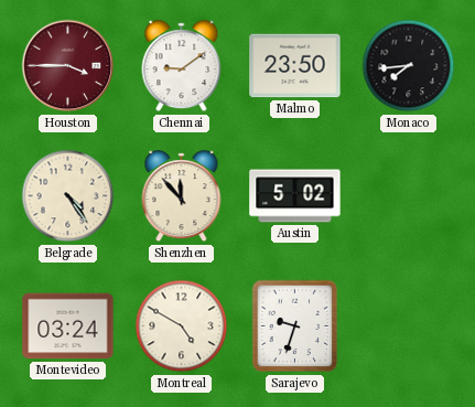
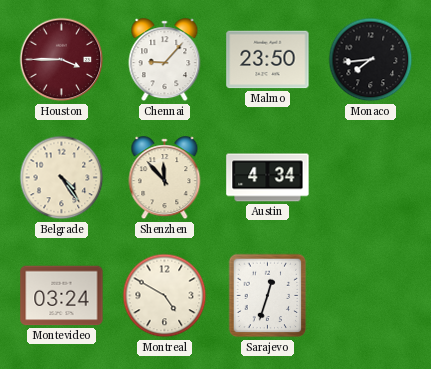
Chennai: 9:09 -> 9:07 (165, 60)
Austin: 5:02 -> 4:34 (268, 178)
Sarajevo: 9:33 -> 12:33 (268, 296)
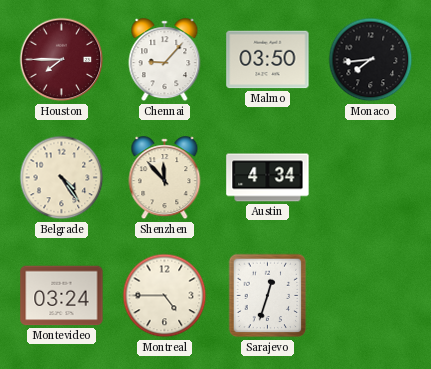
Houston: 3:45 -> 7:45 (62, 60)
Malmo: 23:50 -> 03:50 (268, 60)
Montreal: 4:50 -> 4:45 (165, 296)
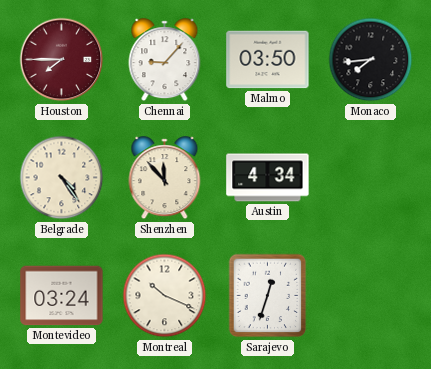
Montreal: 4:45 -> 10:19 (165, 296)
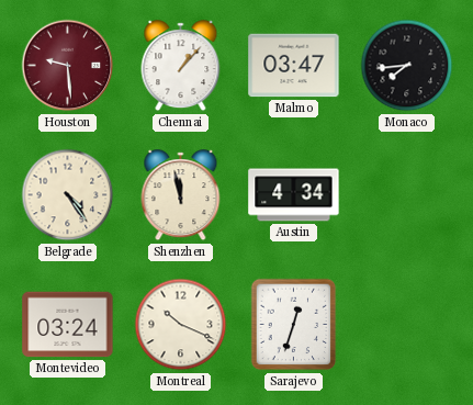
Houston: 7:45 -> 9:29 (68, 66)
Chennai: 9:07 -> 1:07 (181, 66)
Malmo: 03:50 -> 03:47 (294, 66)
Shenzhen: 11:53 -> 11:58 (181, 195)
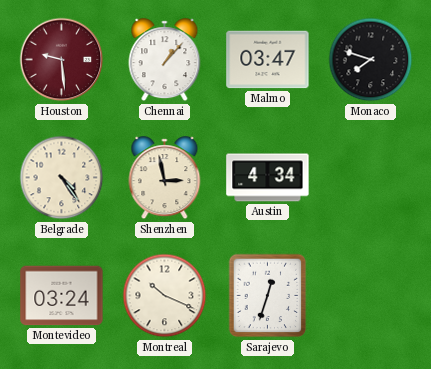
Monaco: 7:44 -> 7:48 (371, 60)
Shenzhen: 11:58 -> 2:58 (165, 178)
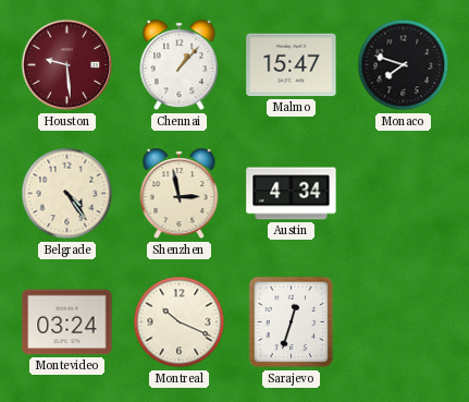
Malmo: 03:47 -> 15:47 (292, 65)
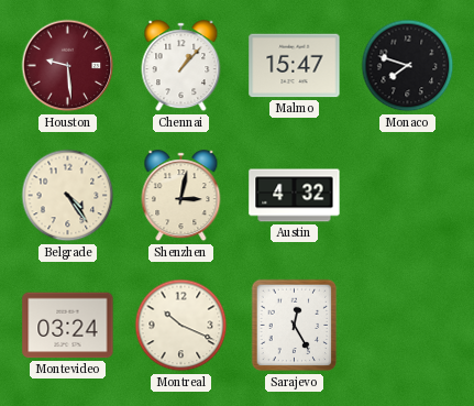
Shenzhen: 2:58 -> 3:02 (181, 196)
Austin: 4:34 -> 4:32 (295, 196)
Sarajevo: 12:33 -> 12:25 (295, 326)
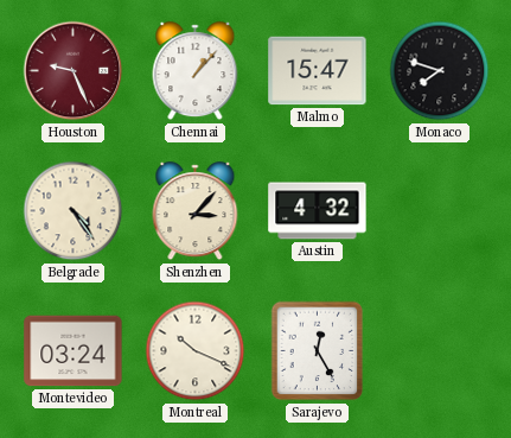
Houston: 9:29 -> 9:26 (74, 71)
Shenzhen: 3:02 -> 3:07 (196, 211)
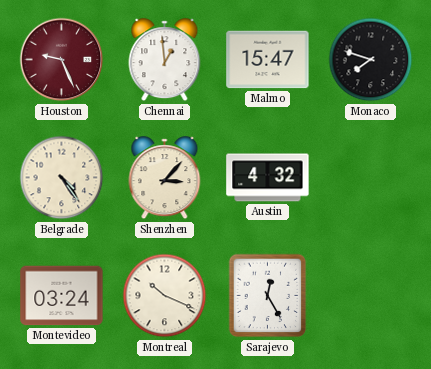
Chennai: 1:07 -> 12:59 (165, 60)
